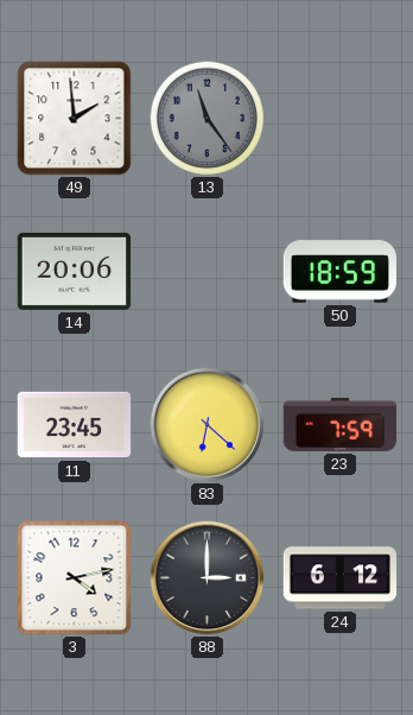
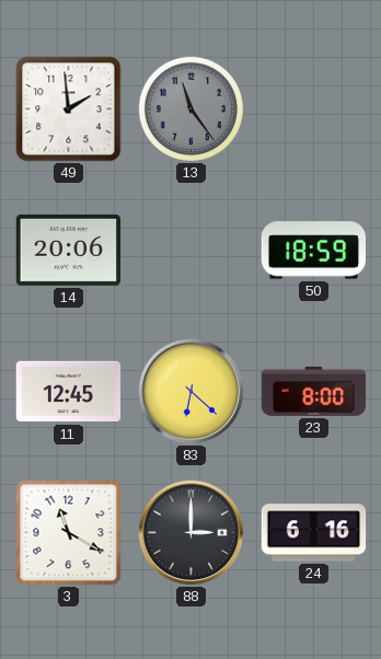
11: 23:45 -> 12:45 (69, 392)
23: 7:59 -> 8:00 (314, 391)
3: 4:13 -> 11:20 (69, 533)
24: 6:12 -> 6:16 (314, 533)
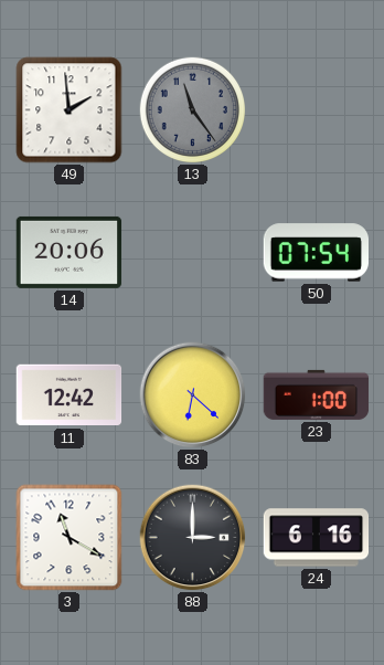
50: 18:59 -> 07:54 (316, 253)
11: 12:45 -> 12:42 (70, 395)
23: 8:00 -> 1:00 (317, 394)
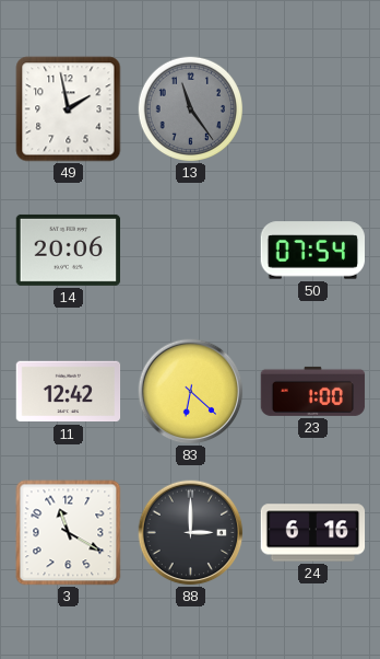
49: 1:59 -> 1:58 (69, 109)
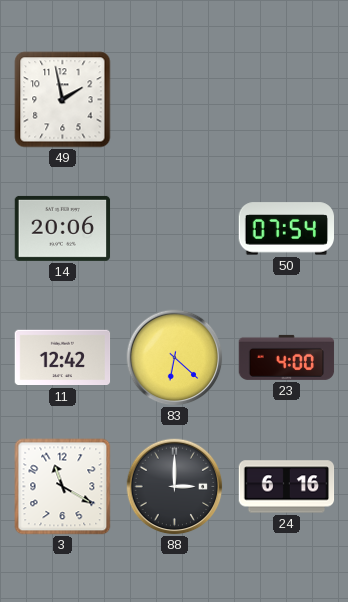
13: 11:24 -> none (190, 108)
23: 1:00 -> 4:00 (287, 357)
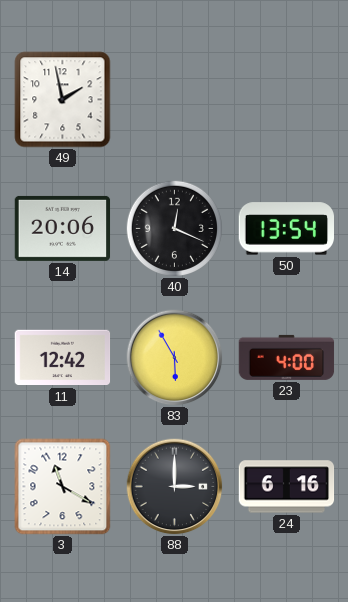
40: none -> 12:19 (174, 228)
50: 07:54 -> 13:54 (286, 229)
83: 6:22 -> 5:55 (175, 358)
